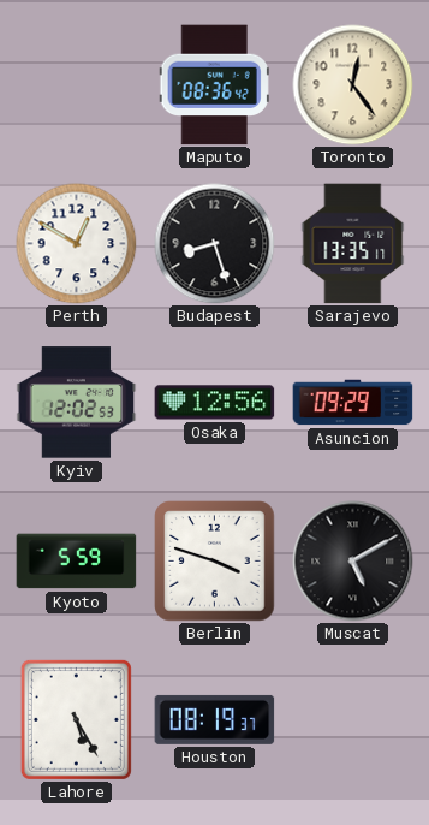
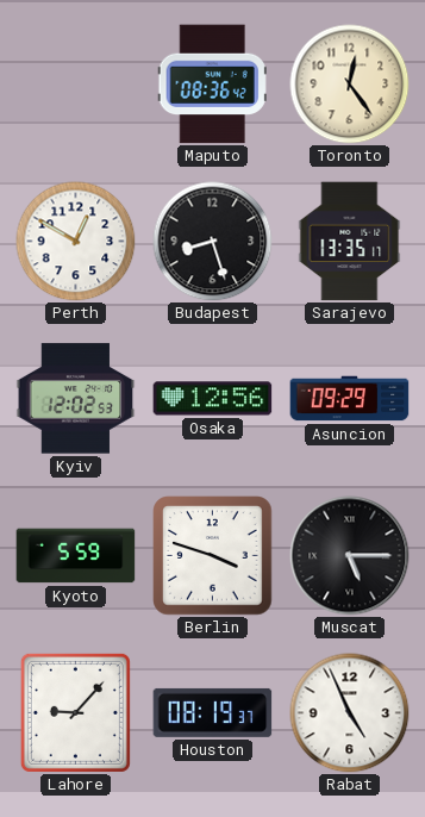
Muscat: 5:10 -> 5:15 (350, 556)
Lahore: 5:25 -> 9:07 (75, 712)
Rabat: none -> 4:56 (350, 713)
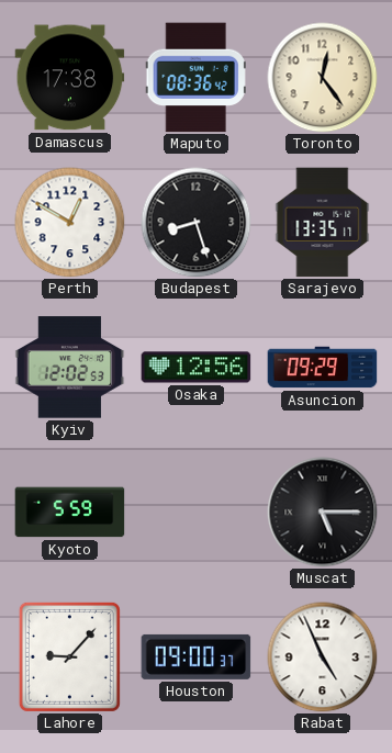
Damascus: none -> 17:38 (70, 78)
Berlin: 3:48 -> none (213, 556)
Houston: 08:19 -> 09:00 (197, 656)
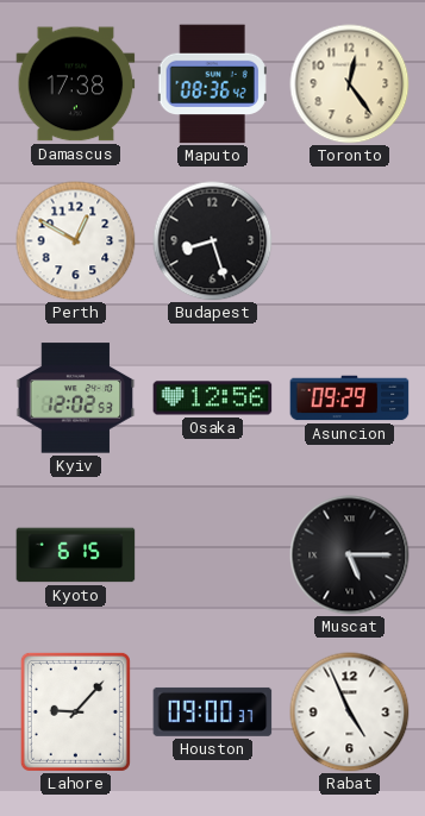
Sarajevo: 13:35 -> none (323, 223)
Kyoto: 5:59 -> 6:15 (76, 555)
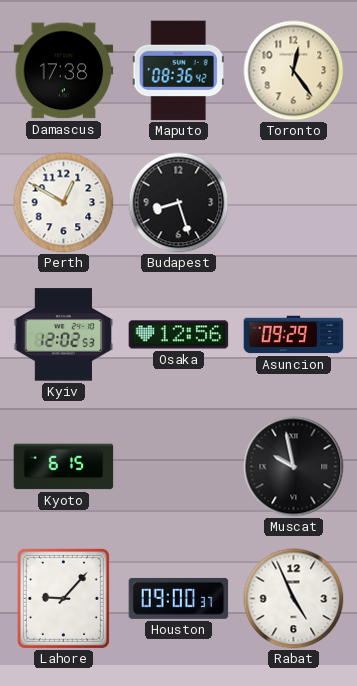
Muscat: 5:15 -> 9:58 (294, 467)
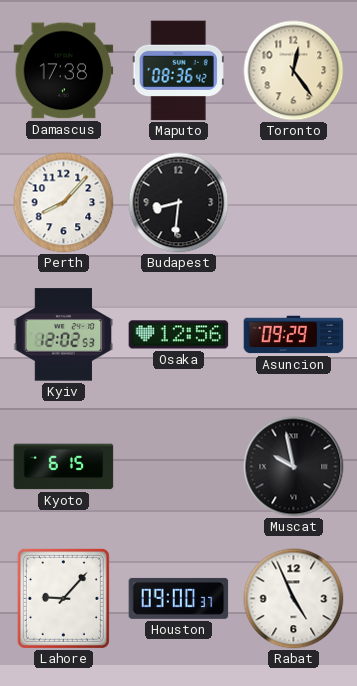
Perth: 12:50 -> 8:07 (64, 203)
Budapest: 8:27 -> 8:31 (179, 203)
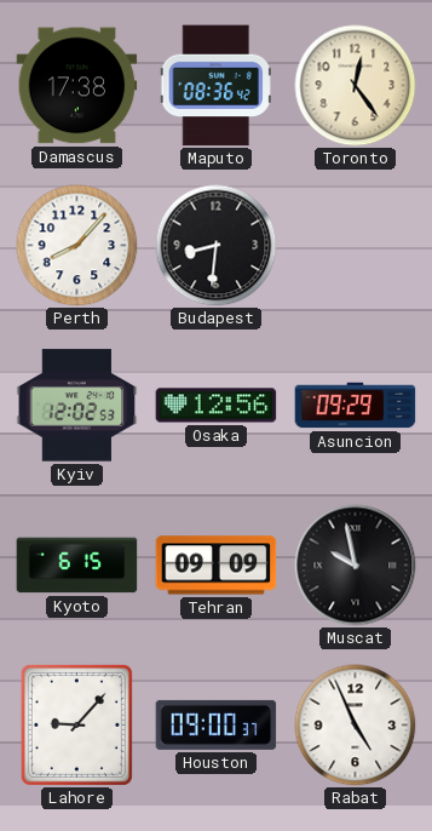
Tehran: none -> 09:09 (217, 566)
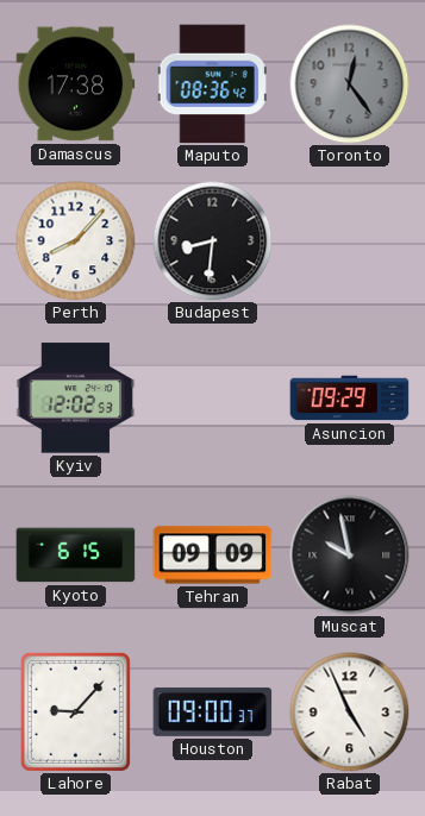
Toronto dial: cream -> grey (350, 84)
Osaka: 12:56 -> none (217, 406)
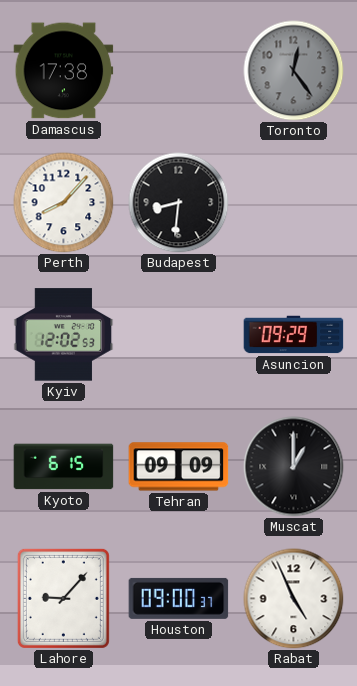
Maputo: 08:36 -> none (212, 84)
Muscat: 9:58 -> 1:00 (294, 467)
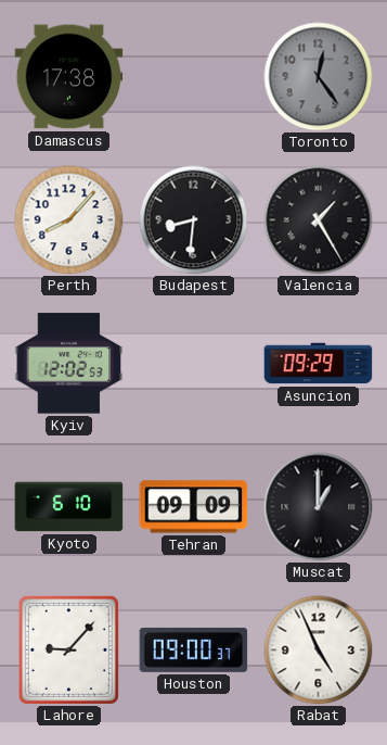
Valencia: none -> 1:25 (319, 220)
Kyoto: 6:15 -> 6:10 (69, 507)
